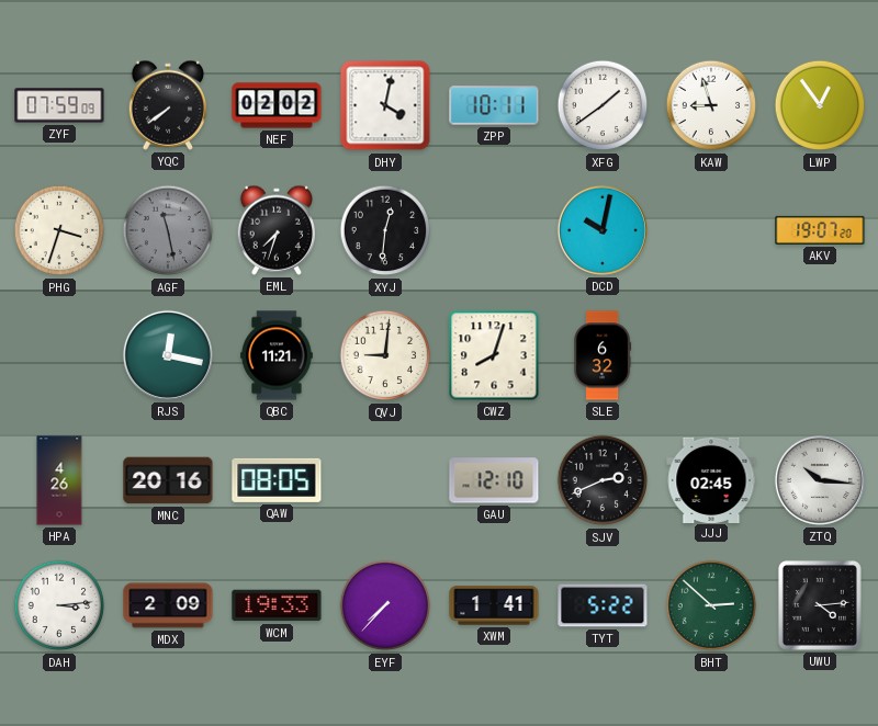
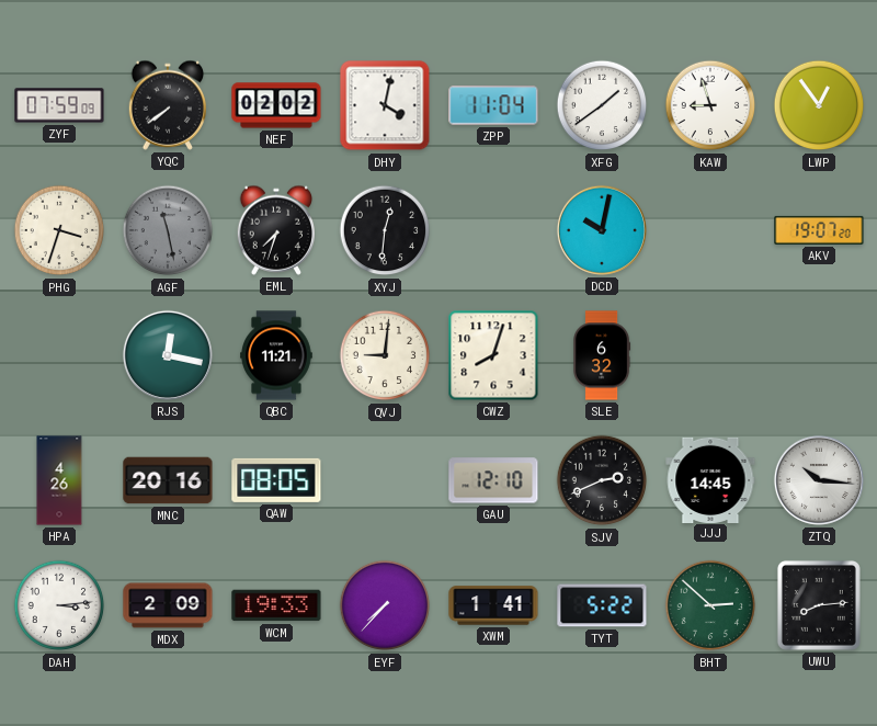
ZPP: 10:11 -> 11:04 (493, 105)
JJJ: 02:45 -> 14:45 (710, 479)
UWU: 4:14 -> 8:14 (819, 605)
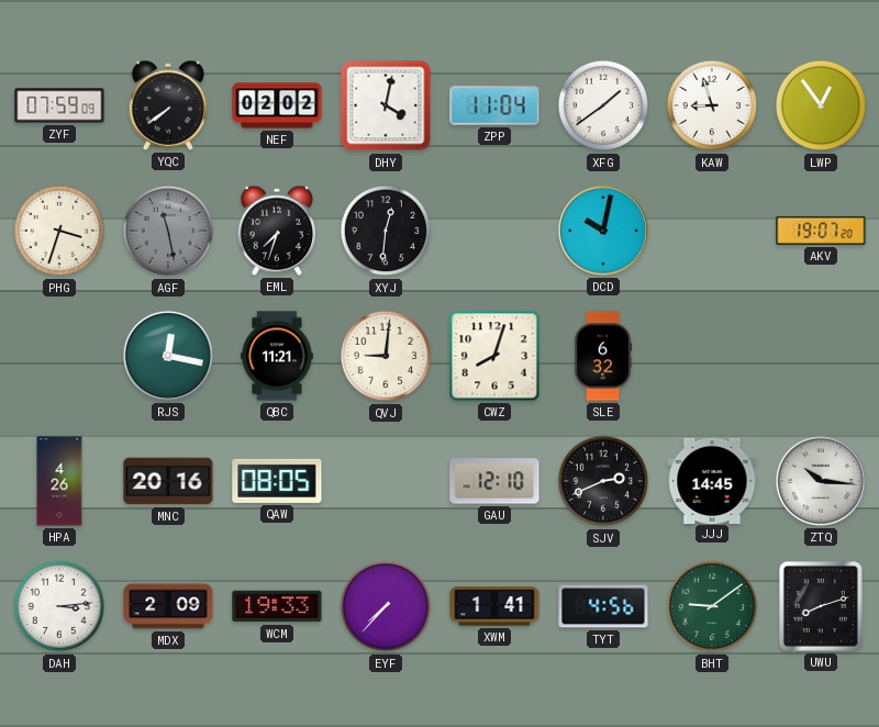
TYT: 5:22 -> 4:56 (603, 606)
BHT: 2:52 -> 9:09 (712, 606)
UWU: 8:14 -> 8:12 (821, 606)
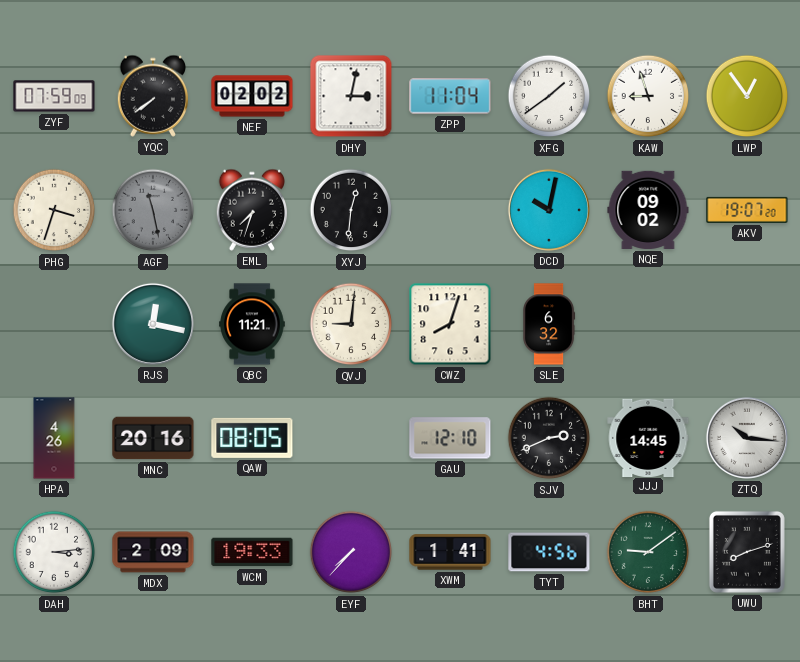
DHY: 4:02 -> 3:02 (351, 96)
NQE: none -> 09:02 (648, 210)
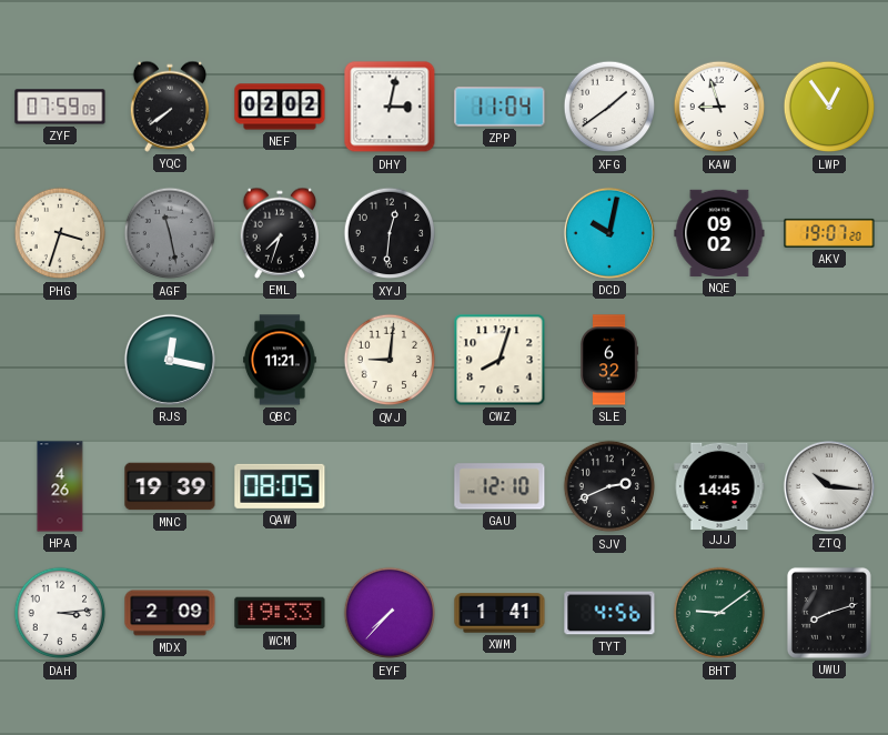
MNC: 20:16 -> 19:39 (170, 486)
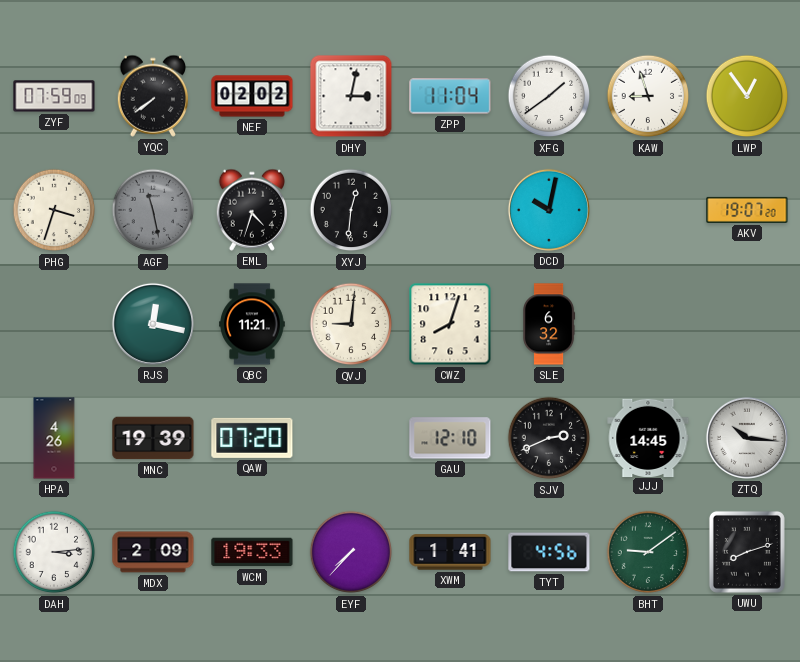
EML: 7:33 -> 4:33 (251, 210)
NQE: 09:02 -> none (719, 233)
QAW: 08:05 -> 07:20 (252, 438)
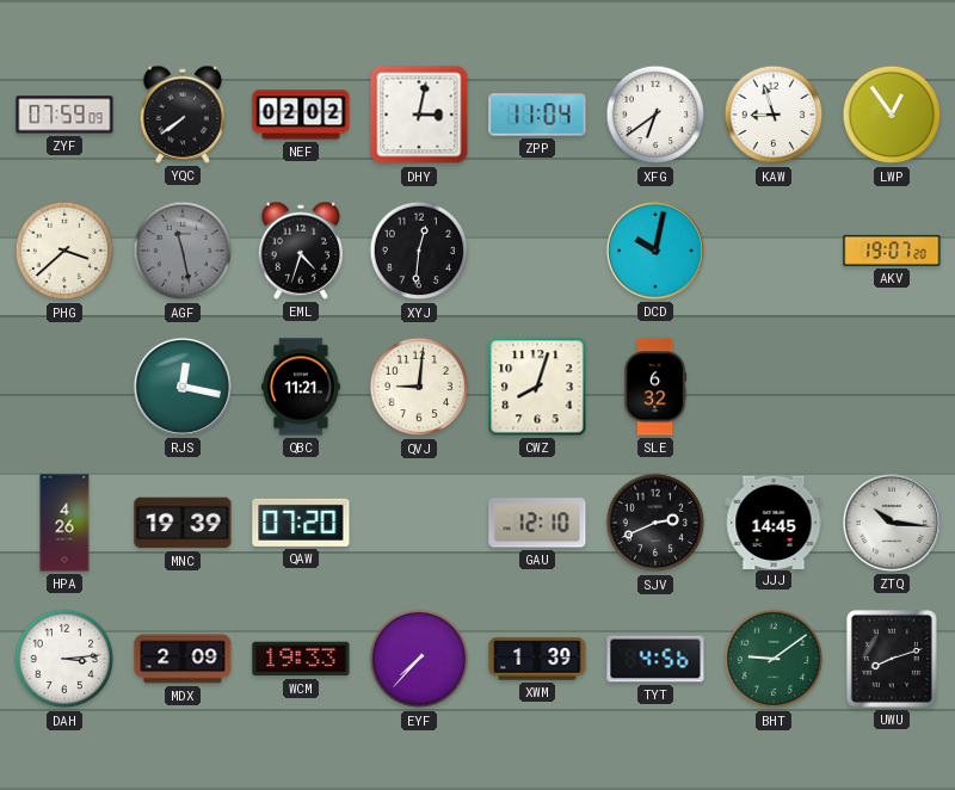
XFG: 1:39 -> 6:39 (655, 115)
PHG: 3:33 -> 3:38 (64, 251)
XWM: 1:41 -> 1:39 (537, 659)
